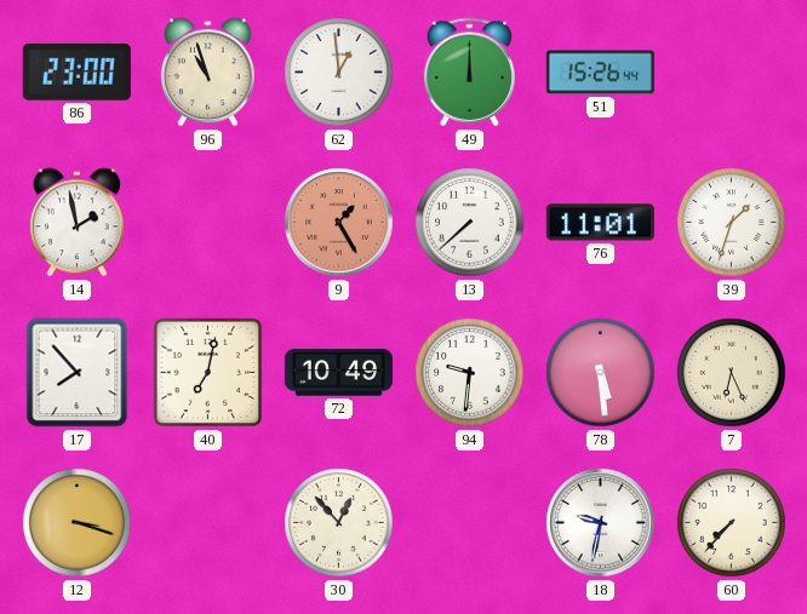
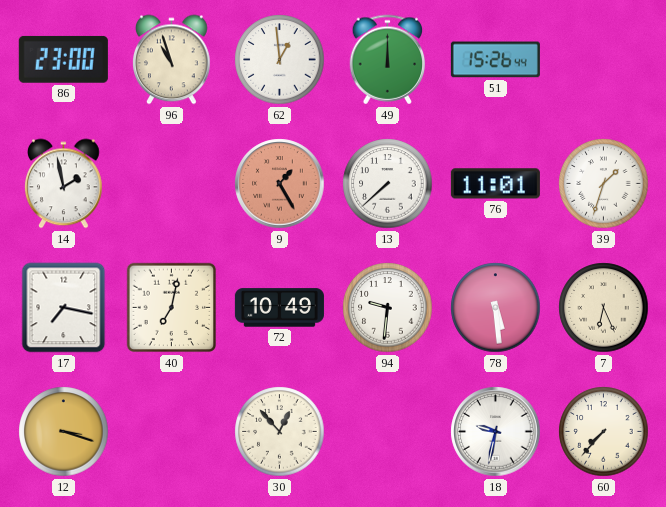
17: 7:53 -> 7:17 (64, 308)
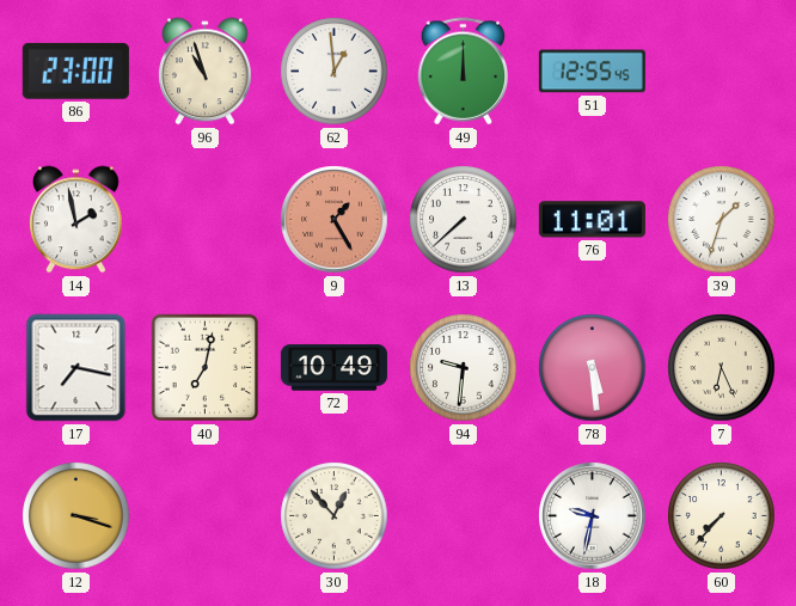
51: 15:26 -> 12:55 (592, 72)
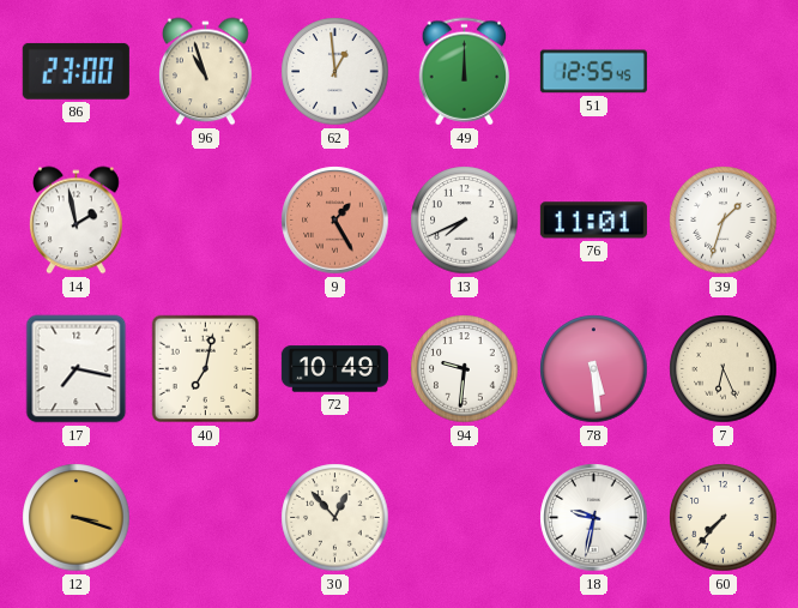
13: 7:38 -> 7:41 (465, 221)
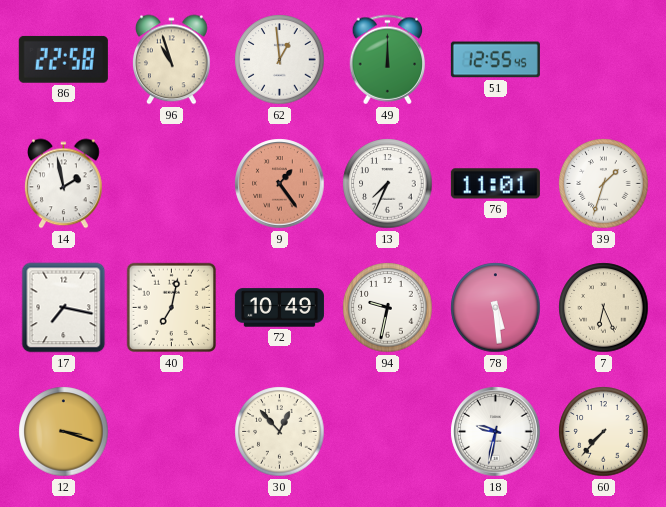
86: 23:00 -> 22:58 (63, 59)
9: 1:25 -> 1:24 (280, 184)
13: 7:41 -> 7:34 (388, 184)
94: 9:31 -> 9:32 (388, 308)
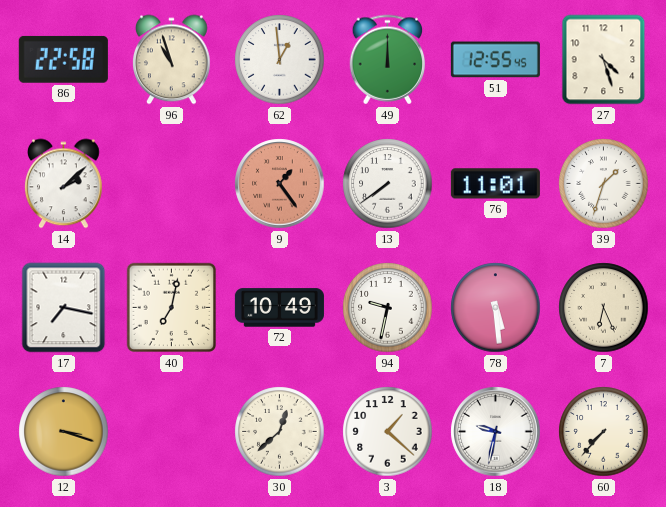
27: none -> 4:27 (604, 60)
14: 1:58 -> 2:08 (64, 184)
13: 7:34 -> 7:39 (388, 184)
30: 12:53 -> 12:38 (280, 432)
3: none -> 1:22 (388, 432)
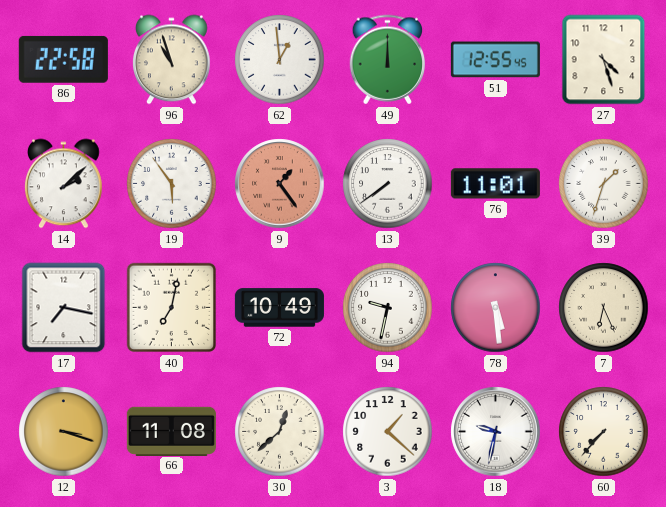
19: none -> 5:54 (172, 184)
66: none -> 11:08 (171, 431)
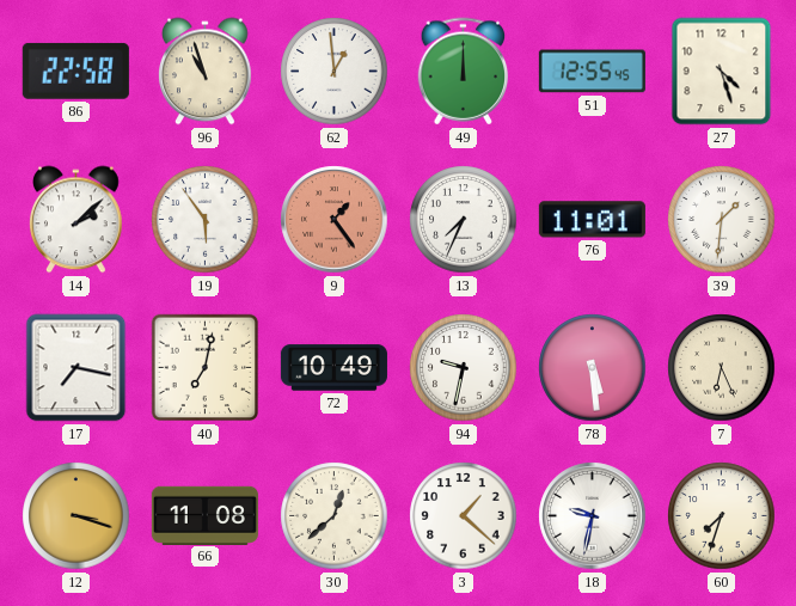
13: 7:39 -> 7:34 (464, 220)
39: 1:33 -> 1:31 (722, 220)
60: 7:37 -> 7:33 (722, 516)
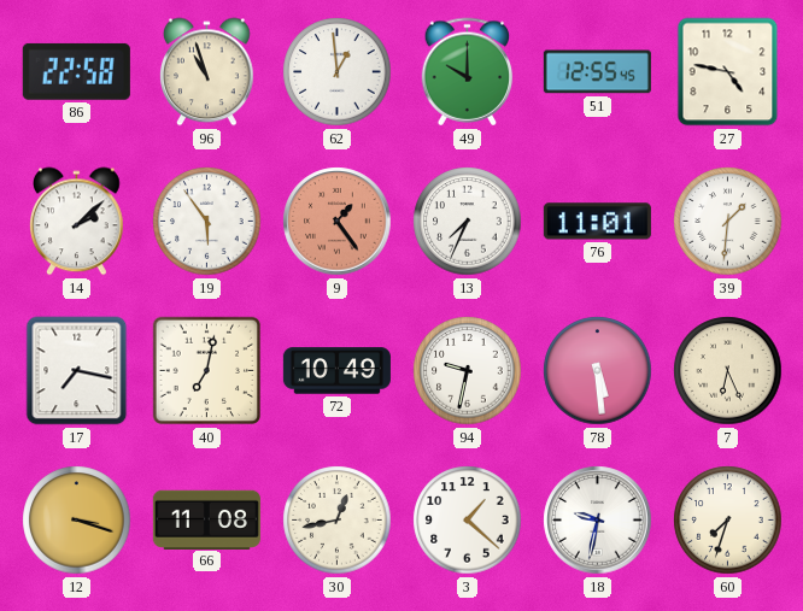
49: 12:00 -> 10:00 (468, 72)
27: 4:27 -> 4:47 (728, 72)
30: 12:38 -> 12:43 (338, 521)
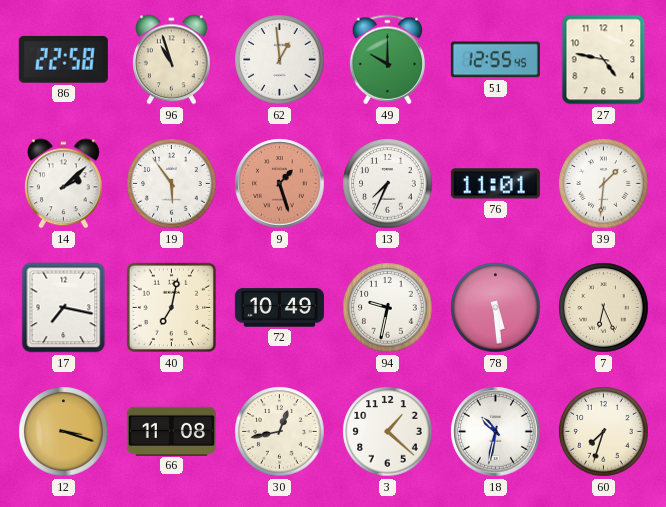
9: 1:24 -> 1:27 (280, 184)
18: 9:32 -> 10:32 (496, 432)
